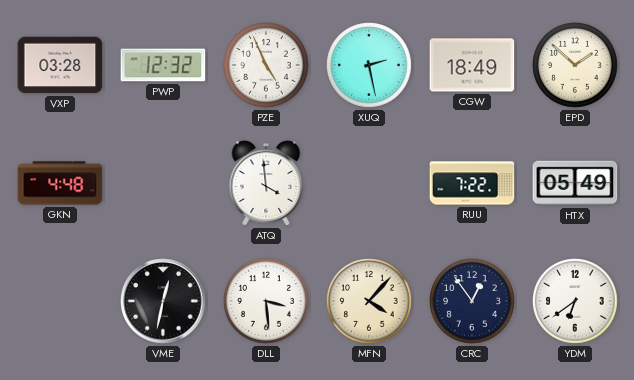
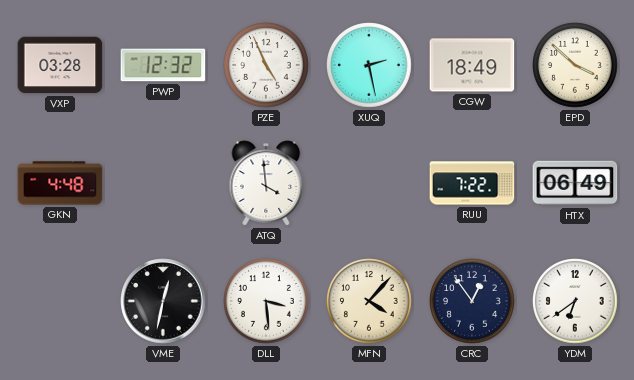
EPD: 1:52 -> 3:52 (576, 66)
HTX: 05:49 -> 06:49 (575, 183)
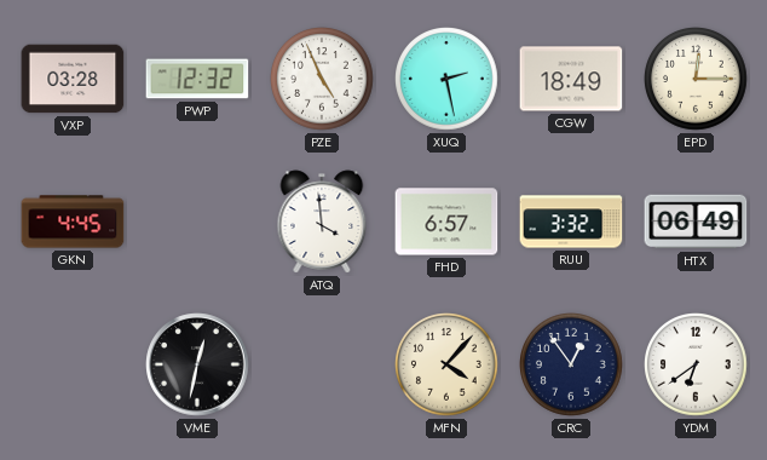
EPD: 3:52 -> 12:15 (697, 80)
GKN: 4:48 -> 4:45 (73, 222)
FHD: none -> 6:57 (446, 222)
RUU: 7:22 -> 3:32 (571, 222)
DLL: 3:29 -> none (267, 302)
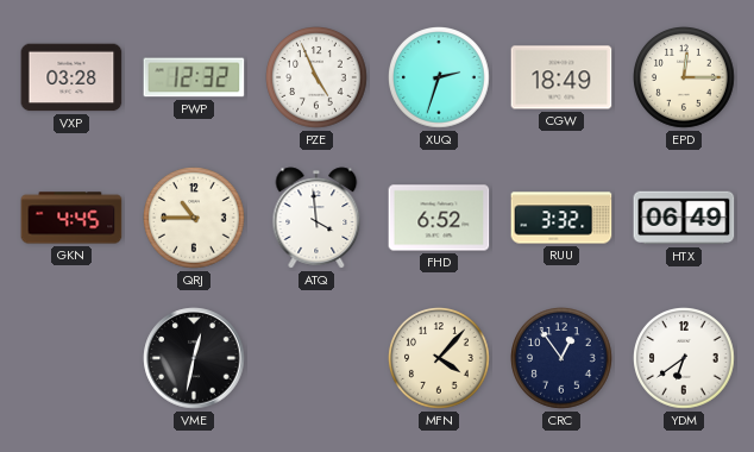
XUQ: 2:28 -> 2:33 (440, 79)
QRJ: none -> 10:45 (195, 219)
FHD: 6:57 -> 6:52 (439, 218)
